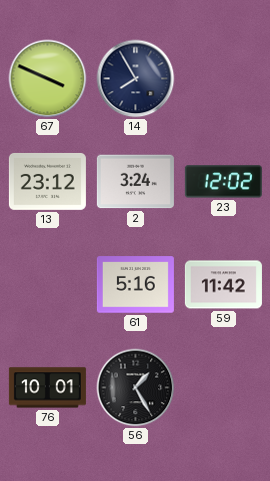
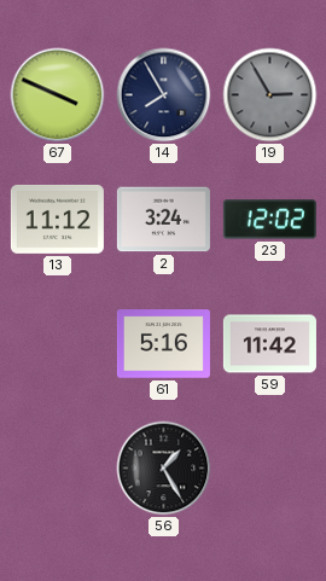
19: none -> 2:55 (270, 95)
13: 23:12 -> 11:12 (57, 219)
76: 10:01 -> none (47, 388)
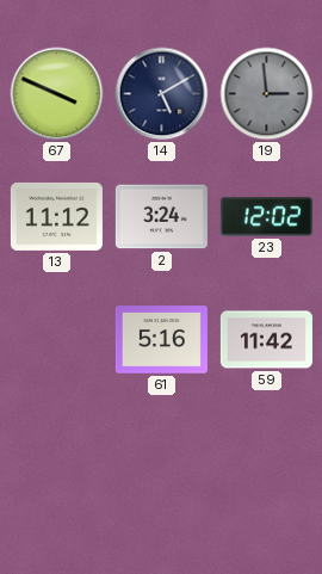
14: 7:55 -> 5:10 (162, 94)
19: 2:55 -> 2:59 (267, 94)
56: 1:25 -> none (164, 469)
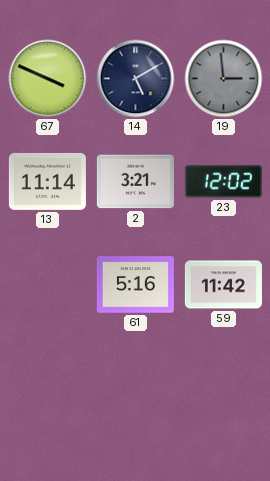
13: 11:12 -> 11:14 (47, 181)
2: 3:24 -> 3:21 (135, 182)
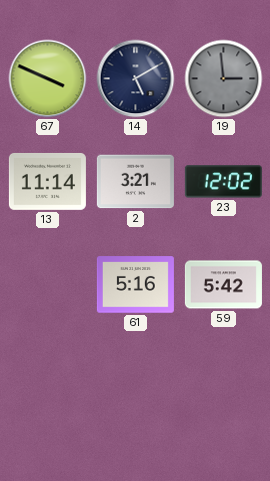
59: 11:42 -> 5:42 (223, 285)
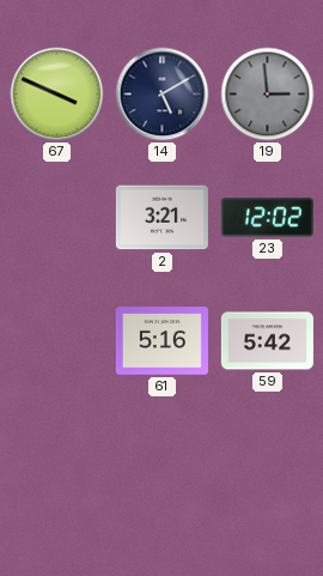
13: 11:14 -> none (47, 181)
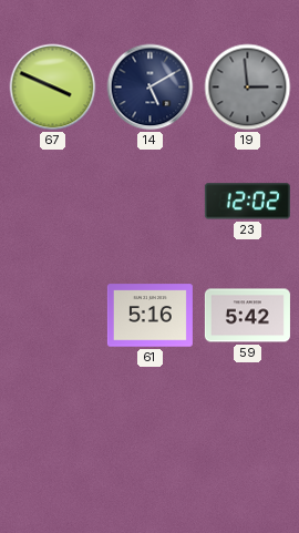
2: 3:21 -> none (161, 218)
